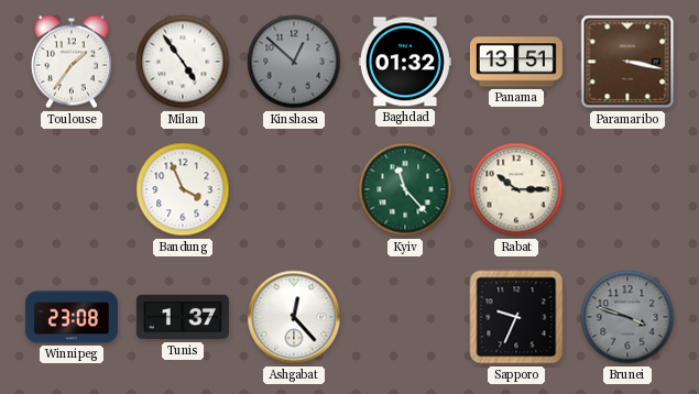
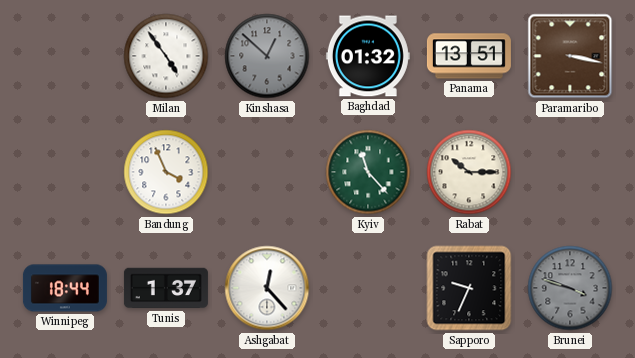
Toulouse: 1:36 -> none (72, 62)
Winnipeg: 23:08 -> 18:44 (65, 288)
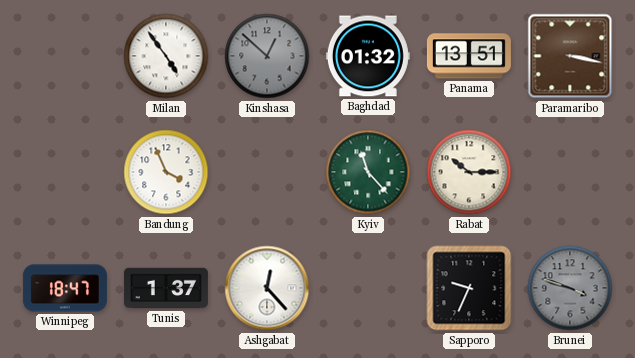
Winnipeg: 18:44 -> 18:47 (65, 288)
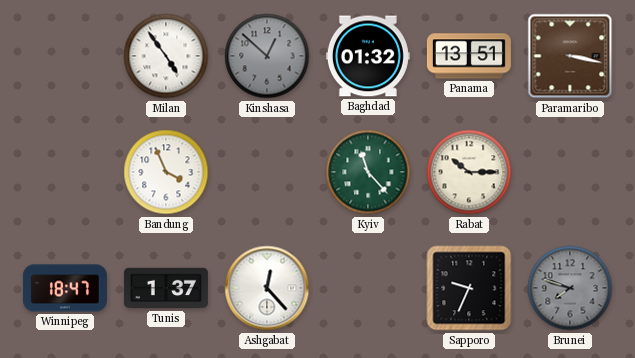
Brunei: 3:48 -> 7:48 (570, 288)
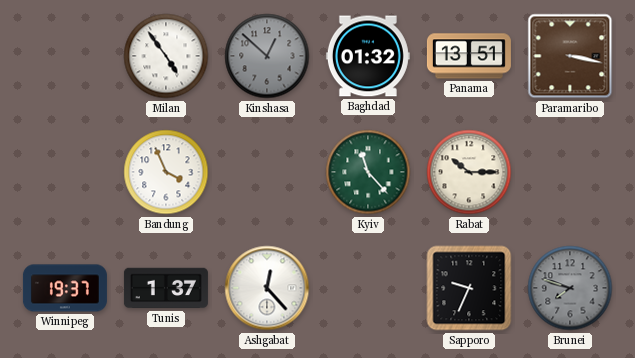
Winnipeg: 18:47 -> 19:37 (65, 288)
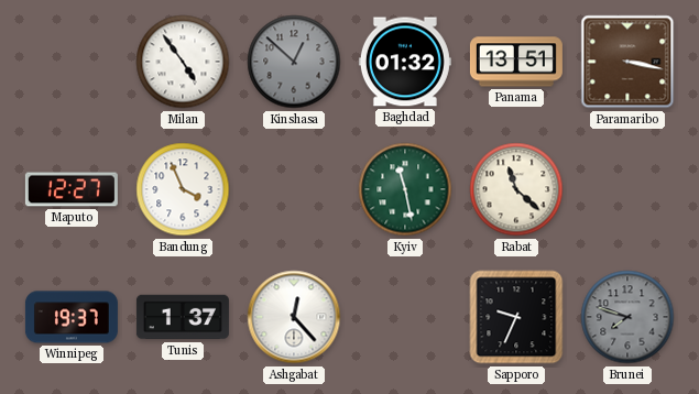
Maputo: none -> 12:27 (72, 189)
Kyiv: 11:23 -> 11:28 (405, 189)
Rabat: 10:15 -> 11:22 (516, 189)
